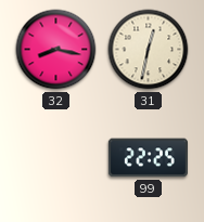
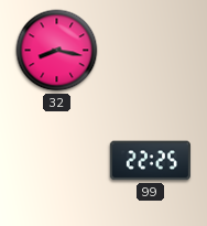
31: 12:32 -> none (149, 50)
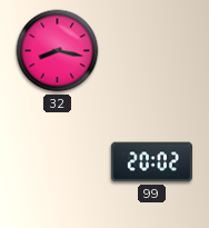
99: 22:25 -> 20:02 (151, 162)
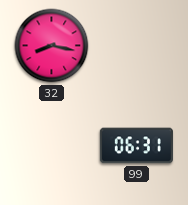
99: 20:02 -> 06:31 (136, 146)
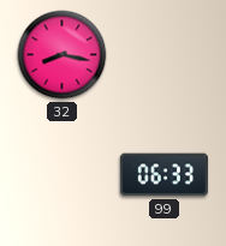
99: 06:31 -> 06:33 (163, 175)
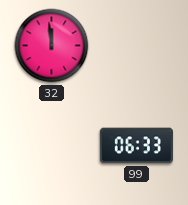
32: 8:17 -> 11:59 (52, 46)
